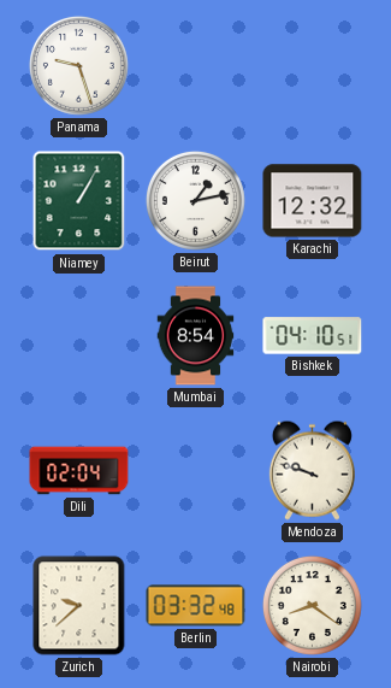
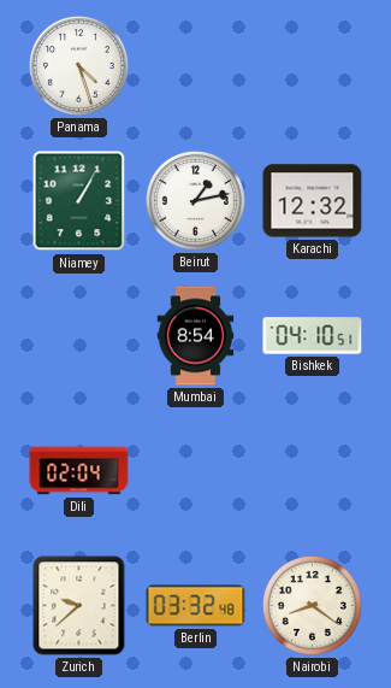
Panama: 9:27 -> 4:27 (78, 65)
Mendoza: 9:48 -> none (312, 470)
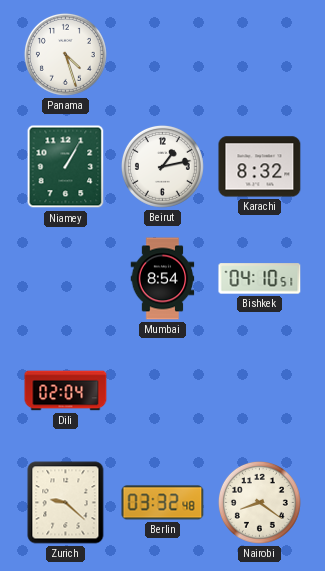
Karachi: 12:32 -> 8:32 (260, 167)
Zurich: 9:38 -> 9:22 (66, 503)
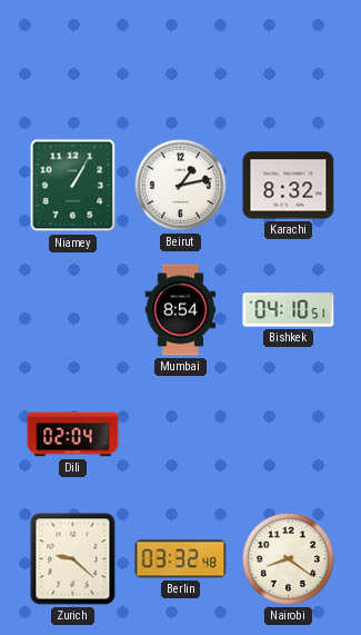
Panama: 4:27 -> none (65, 54)
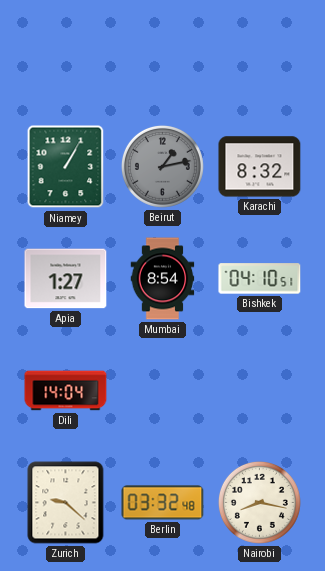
Beirut dial: white -> grey (162, 166)
Apia: none -> 1:27 (66, 279)
Dili: 02:04 -> 14:04 (66, 391)
Nairobi: 8:21 -> 8:17 (259, 502)
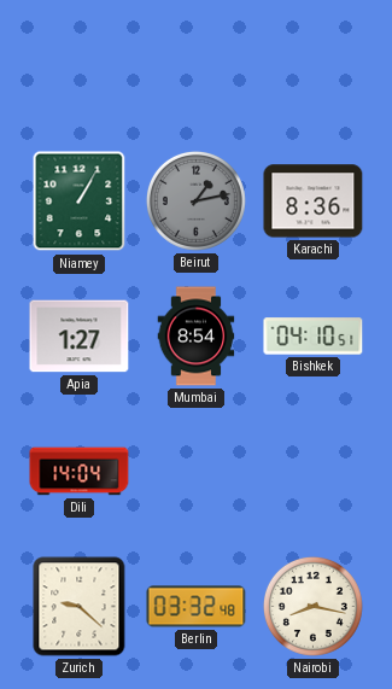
Karachi: 8:32 -> 8:36 (314, 202)
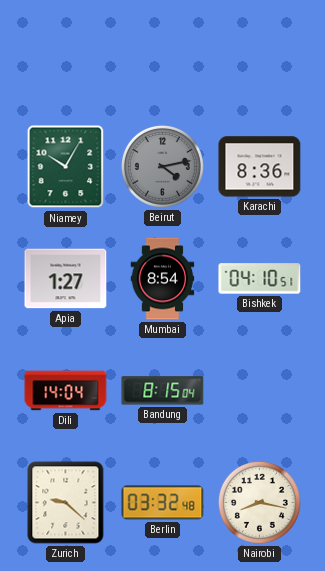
Niamey: 1:05 -> 10:05 (66, 167)
Beirut: 1:13 -> 4:13 (162, 166)
Bandung: none -> 8:15 (163, 391)
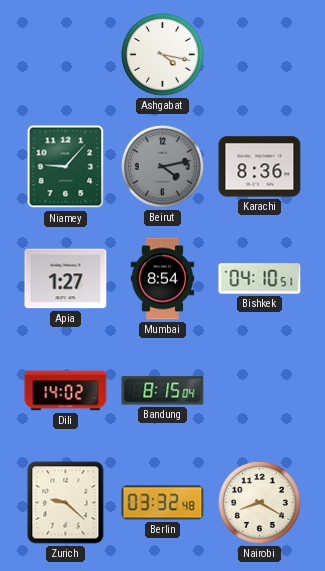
Ashgabat: none -> 4:17 (162, 54)
Niamey: 10:05 -> 9:07 (66, 167)
Dili: 14:04 -> 14:02 (66, 391)
Nairobi: 8:17 -> 8:20 (259, 502)
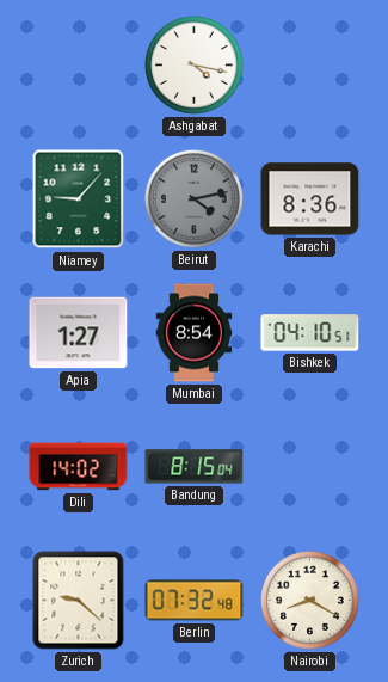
Berlin: 03:32 -> 07:32 (195, 601)
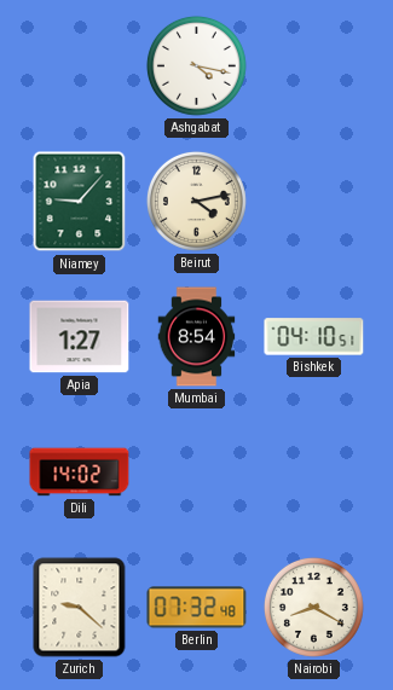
Beirut dial: grey -> cream (196, 201)
Karachi: 8:36 -> none (310, 199)
Bandung: 8:15 -> none (195, 467)
